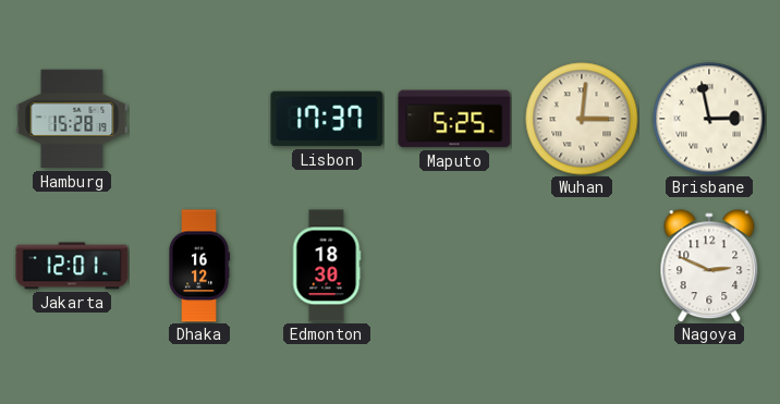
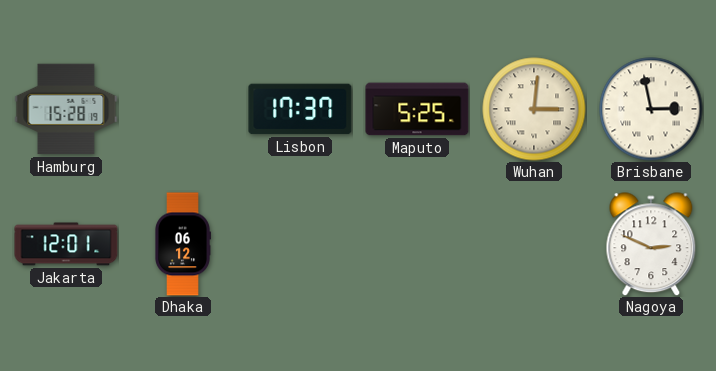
Dhaka: 16:12 -> 06:12 (183, 244)
Edmonton: 18:30 -> none (327, 266)
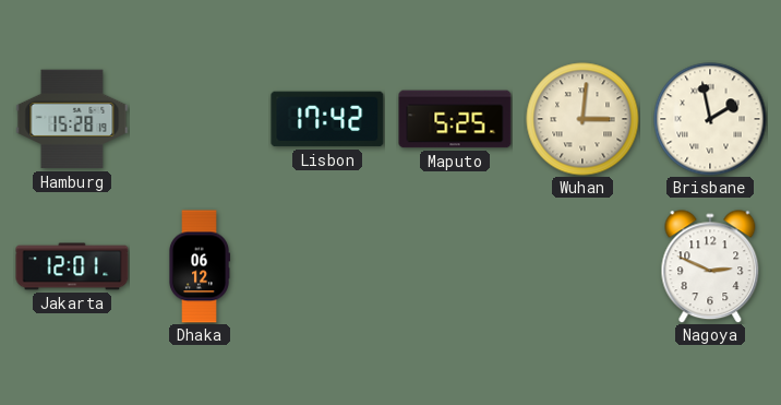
Lisbon: 17:37 -> 17:42 (327, 119)
Brisbane: 2:58 -> 1:58 (710, 119)
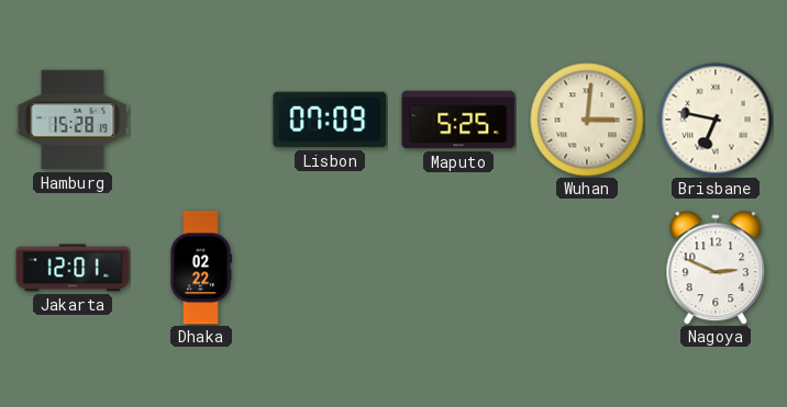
Lisbon: 17:42 -> 07:09 (330, 120)
Brisbane: 1:58 -> 6:47 (716, 120)
Dhaka: 06:12 -> 02:22 (201, 268)
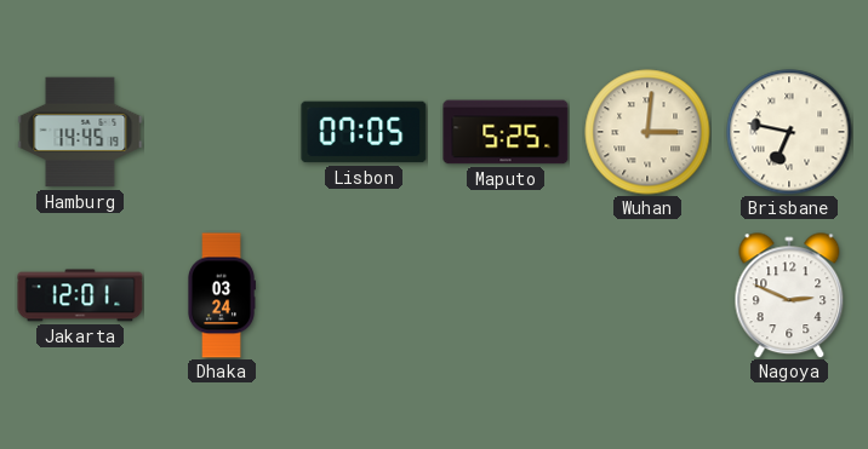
Hamburg: 15:28 -> 14:45 (80, 132)
Lisbon: 07:09 -> 07:05 (364, 132)
Dhaka: 02:22 -> 03:24 (222, 295)
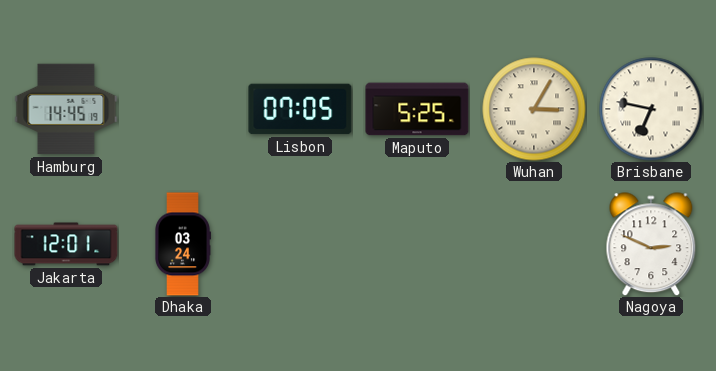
Wuhan: 3:01 -> 3:05 (534, 109)
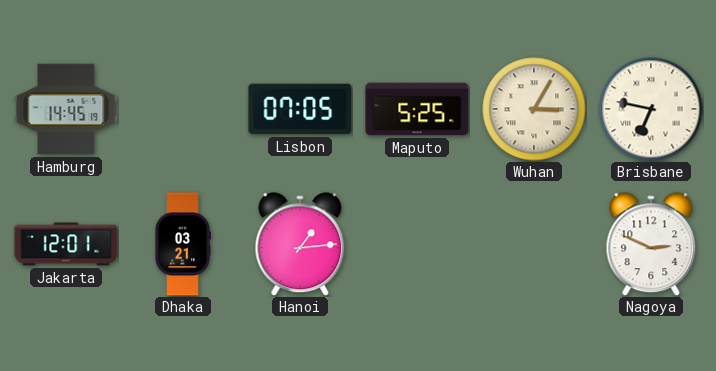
Dhaka: 03:24 -> 03:21 (183, 244)
Hanoi: none -> 1:14 (300, 244)
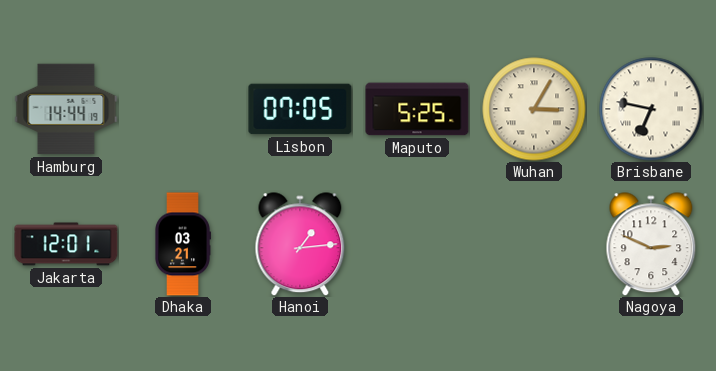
Hamburg: 14:45 -> 14:44 (66, 109)
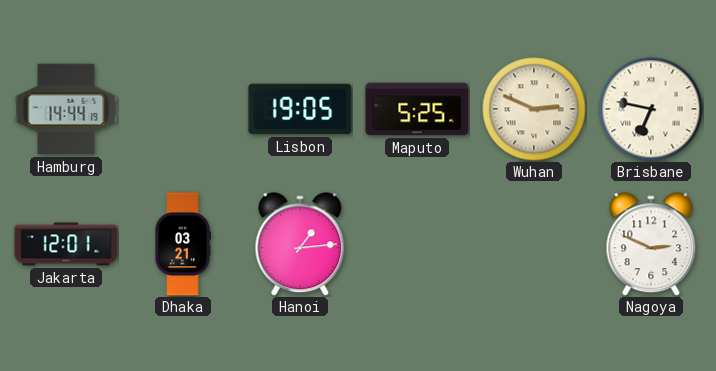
Lisbon: 07:05 -> 19:05 (300, 109)
Wuhan: 3:05 -> 2:49 (534, 109)
